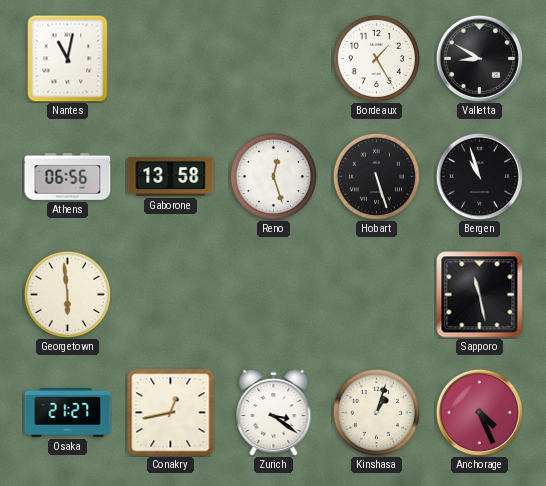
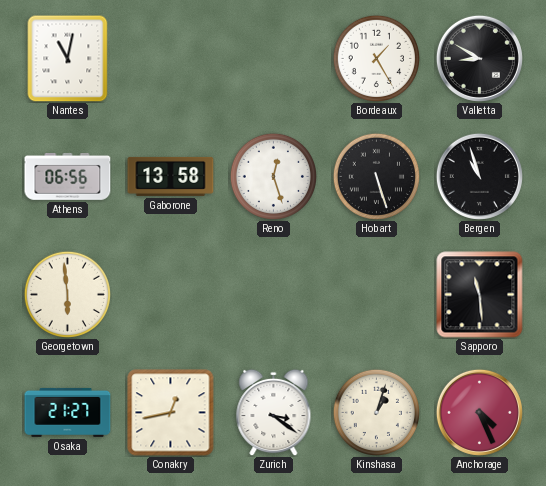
Sapporo: 11:28 -> 11:29 (480, 295)
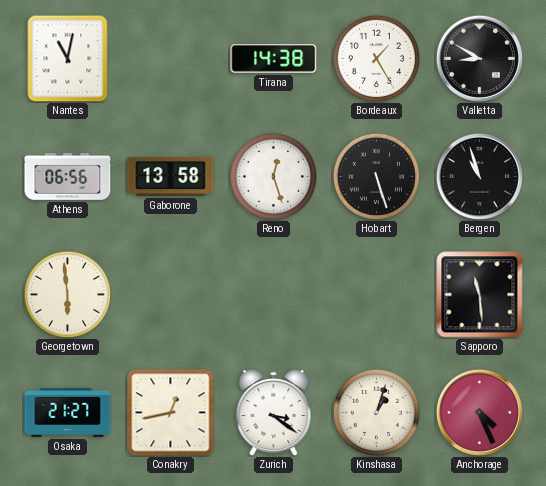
Tirana: none -> 14:38 (274, 59)
